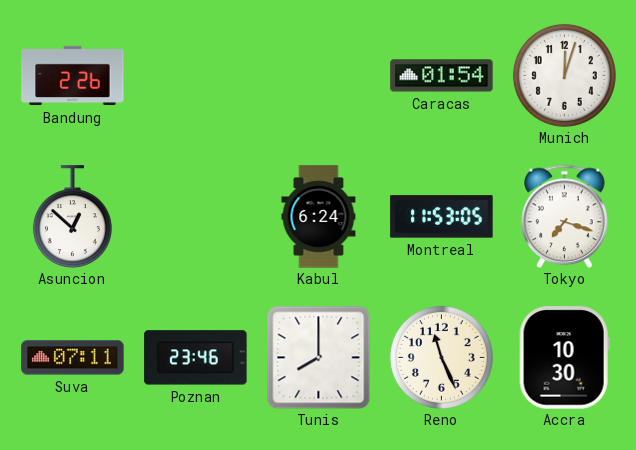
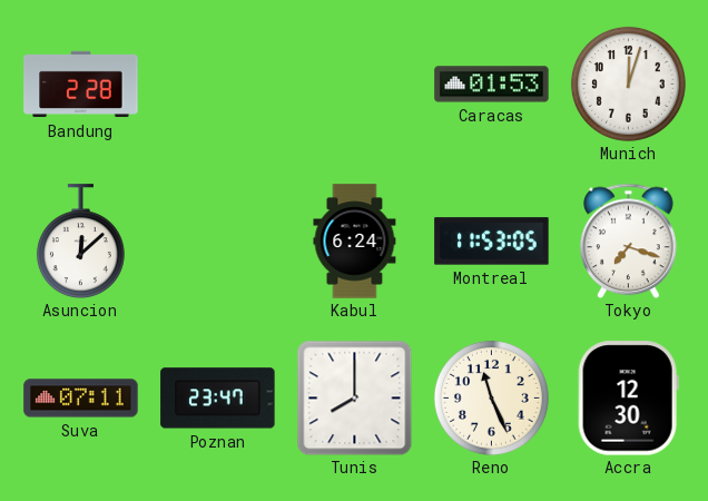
Bandung: 2:26 -> 2:28 (81, 85)
Caracas: 01:54 -> 01:53 (492, 85)
Asuncion: 12:52 -> 12:08 (80, 242)
Poznan: 23:46 -> 23:47 (218, 399)
Accra: 10:30 -> 12:30 (628, 399)
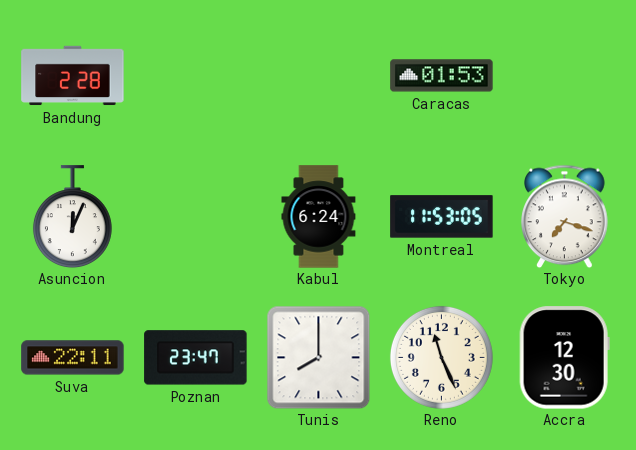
Munich: 12:03 -> none (628, 83)
Asuncion: 12:08 -> 12:04 (72, 217)
Suva: 07:11 -> 22:11 (73, 358)
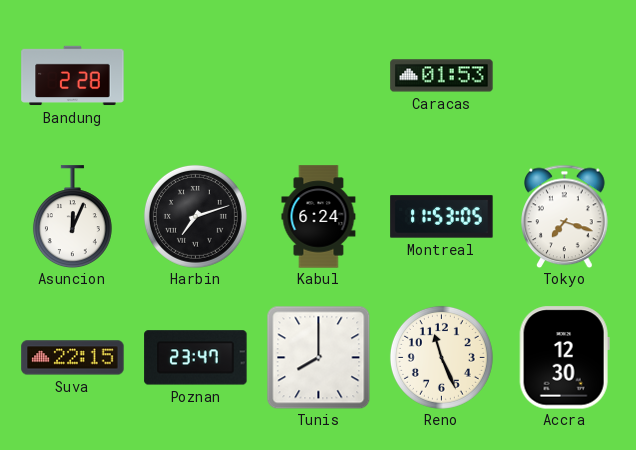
Harbin: none -> 7:12 (195, 216)
Suva: 22:11 -> 22:15 (73, 358)
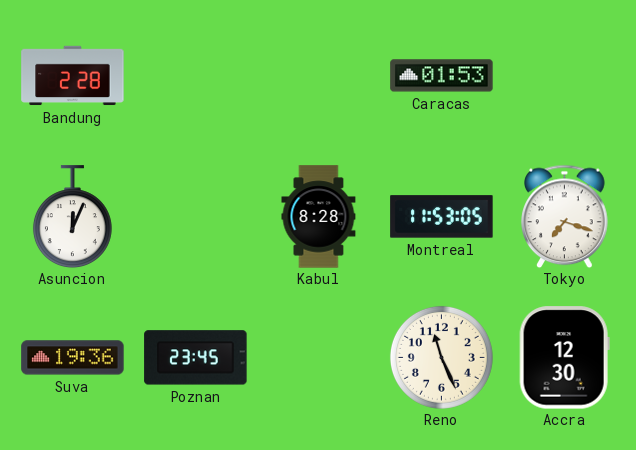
Harbin: 7:12 -> none (195, 216)
Kabul: 6:24 -> 8:28 (319, 217)
Suva: 22:15 -> 19:36 (73, 358)
Poznan: 23:47 -> 23:45 (196, 358)
Tunis: 8:00 -> none (318, 357)
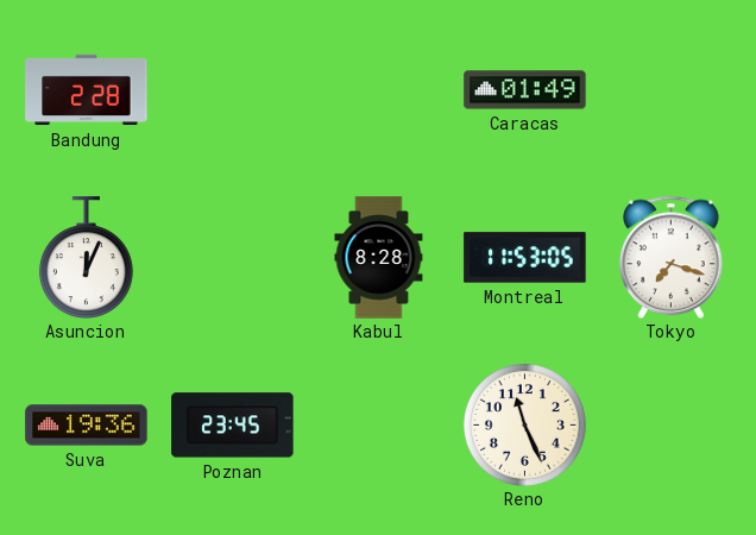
Caracas: 01:53 -> 01:49 (525, 90)
Accra: 12:30 -> none (564, 358)
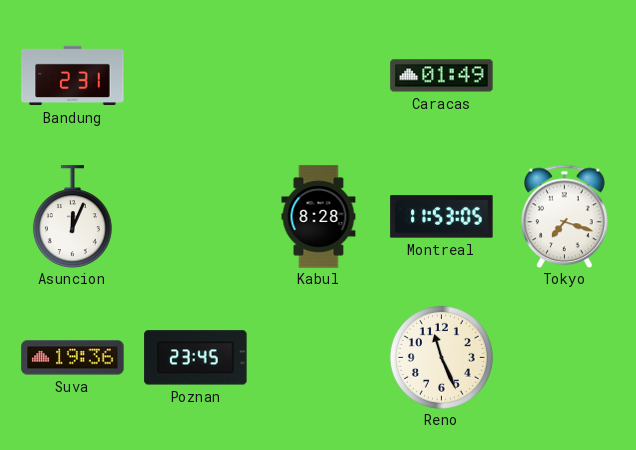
Bandung: 2:28 -> 2:31 (73, 76)
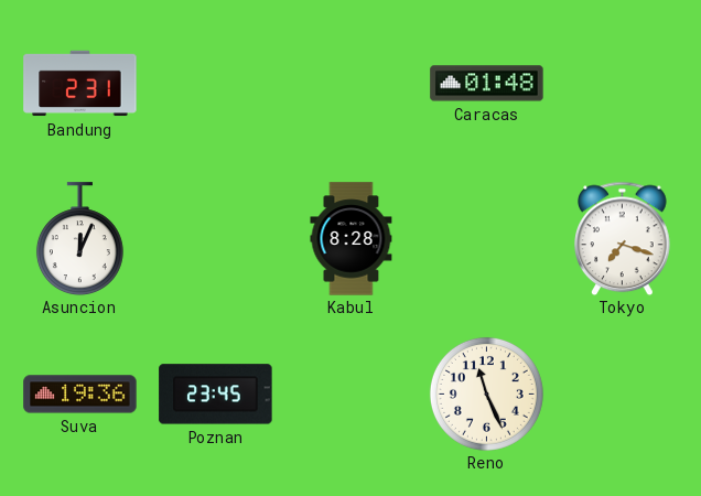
Caracas: 01:49 -> 01:48 (487, 84)
Montreal: 11:53 -> none (442, 217)
